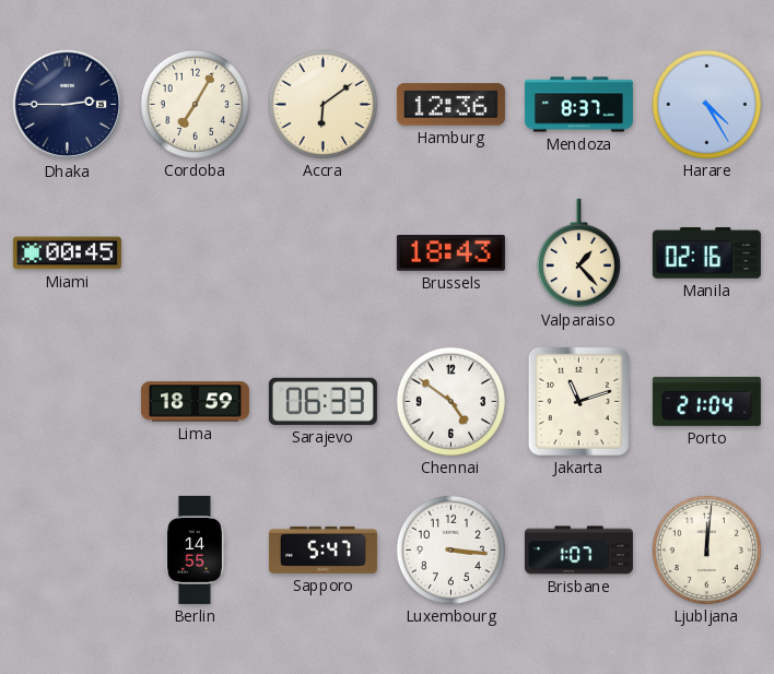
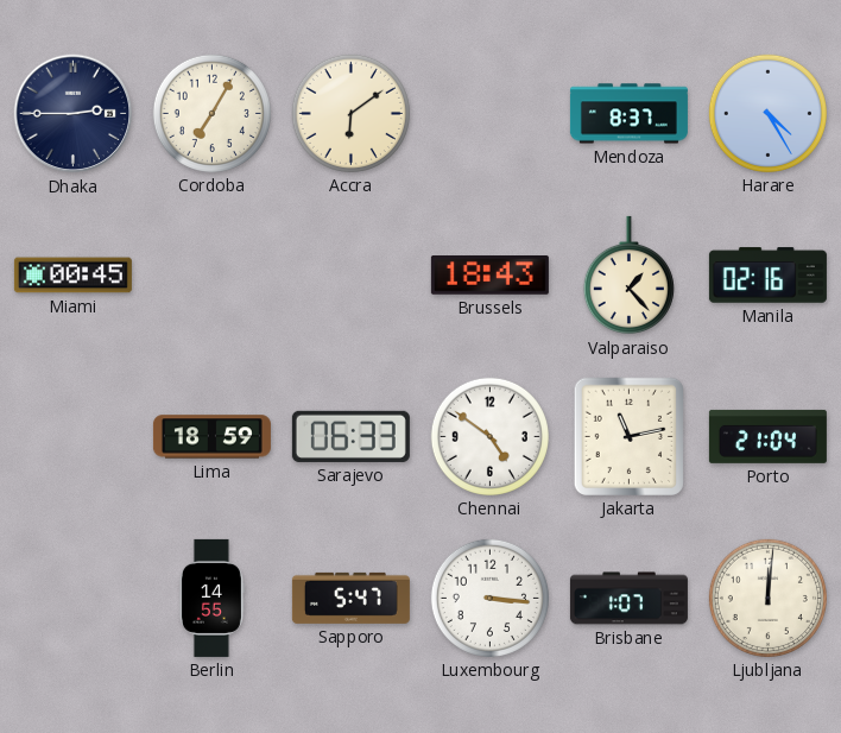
Hamburg: 12:36 -> none (450, 105)
Jakarta: 11:12 -> 11:13 (628, 436)
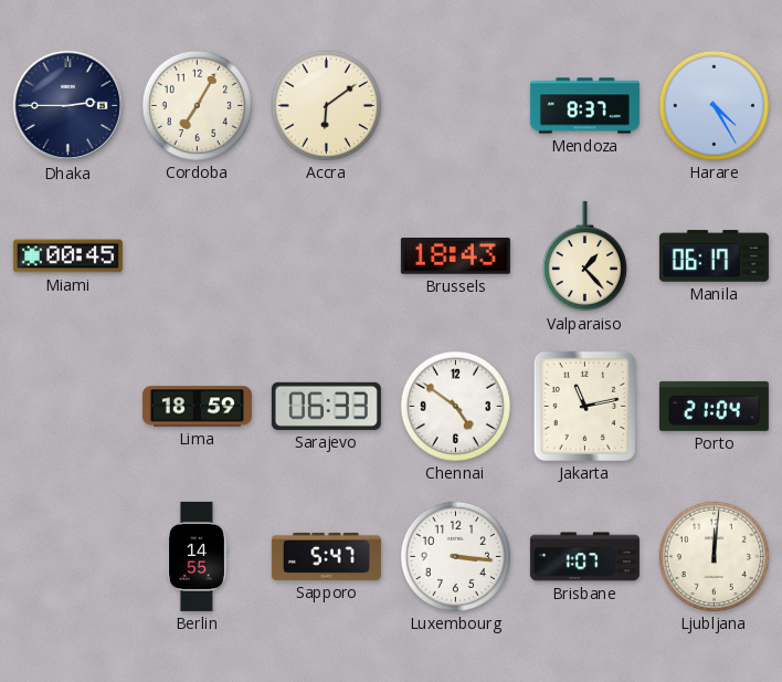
Manila: 02:16 -> 06:17 (714, 256)
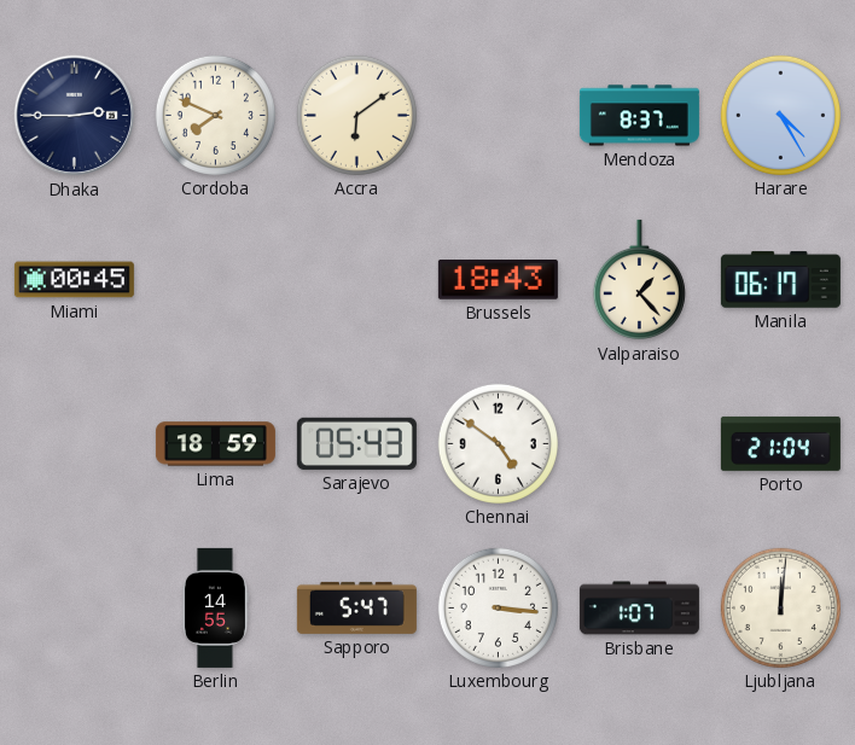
Cordoba: 7:05 -> 7:49 (215, 115)
Sarajevo: 06:33 -> 05:43 (356, 443)
Jakarta: 11:13 -> none (584, 406)
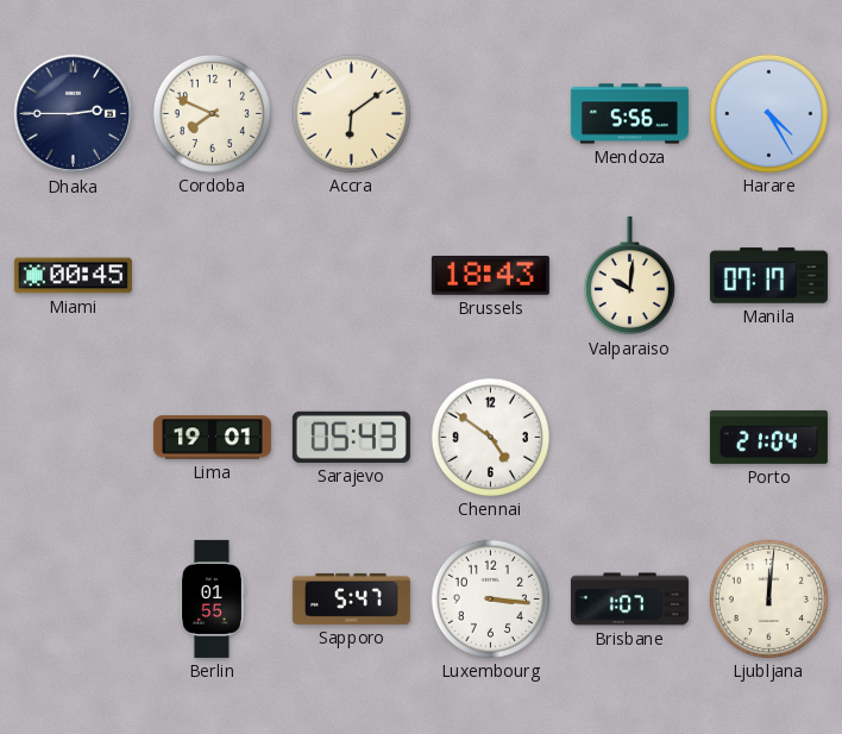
Mendoza: 8:37 -> 5:56 (629, 114)
Valparaiso: 1:23 -> 10:01 (629, 276)
Manila: 06:17 -> 07:17 (768, 276)
Lima: 18:59 -> 19:01 (212, 438)
Berlin: 14:55 -> 01:55 (212, 598)
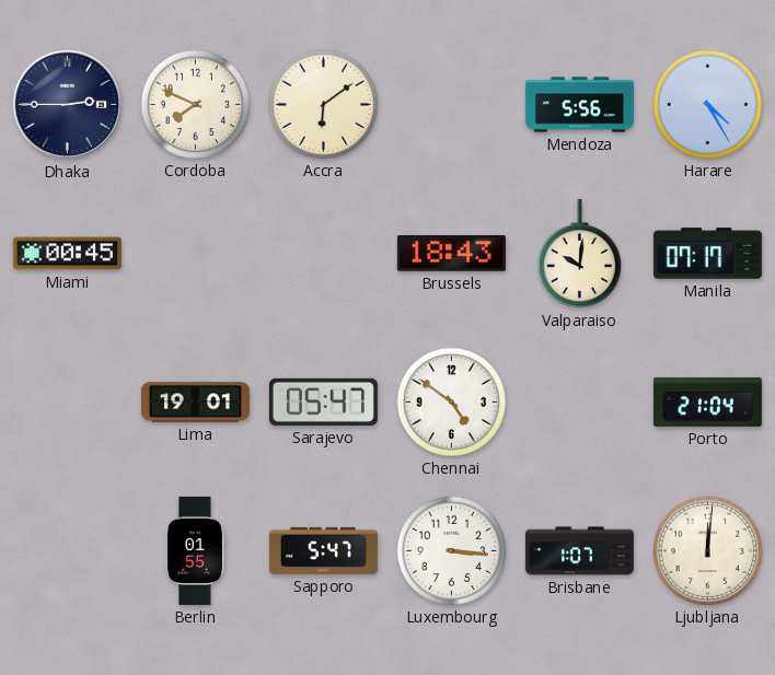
Sarajevo: 05:43 -> 05:47 (323, 401)
